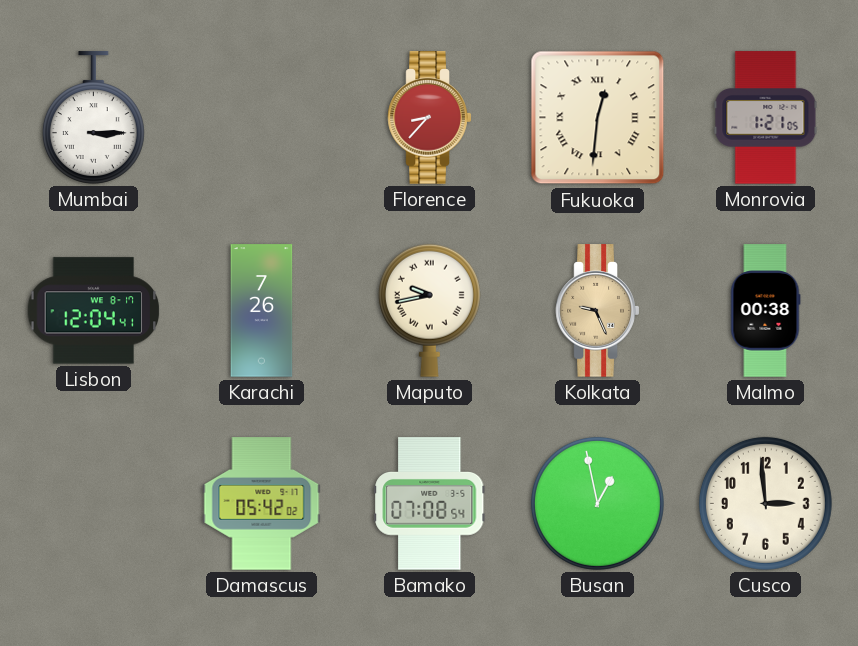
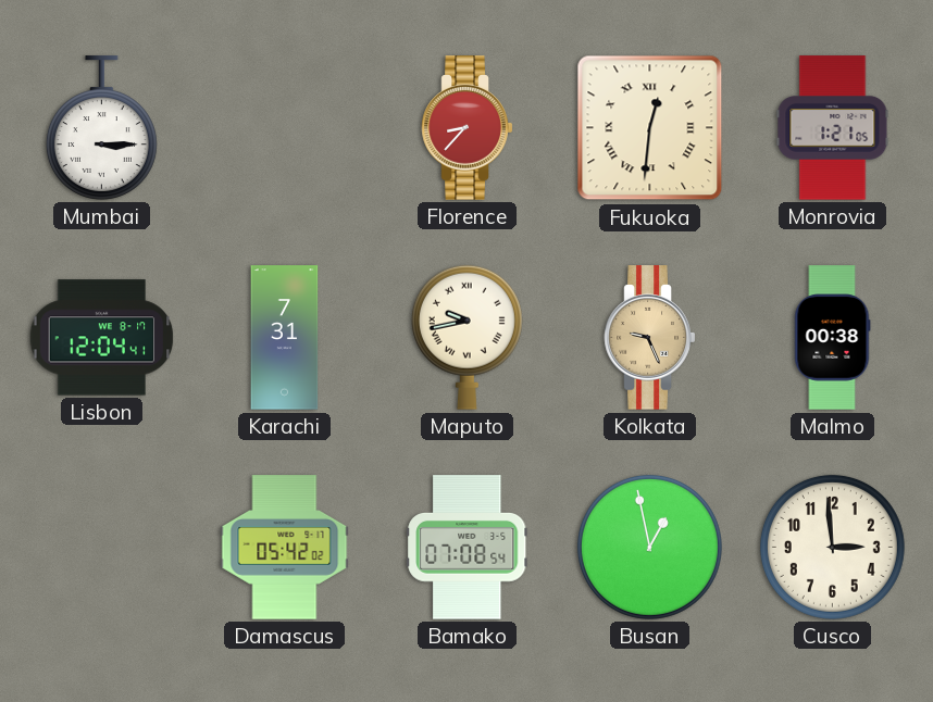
Karachi: 7:26 -> 7:31 (285, 338)
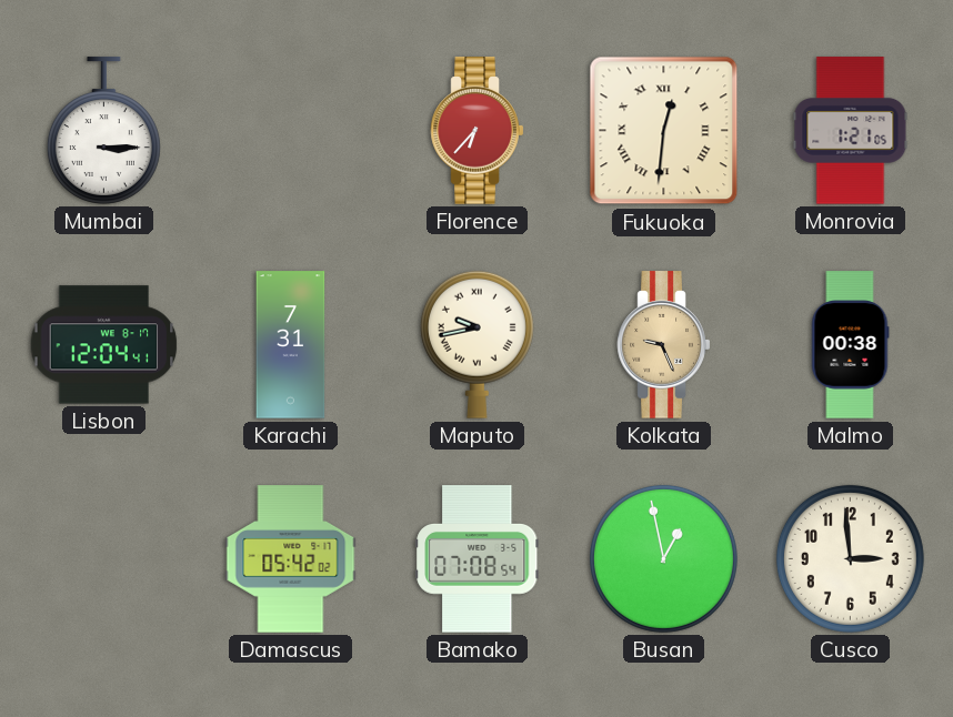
Florence: 8:37 -> 6:37 (478, 131)
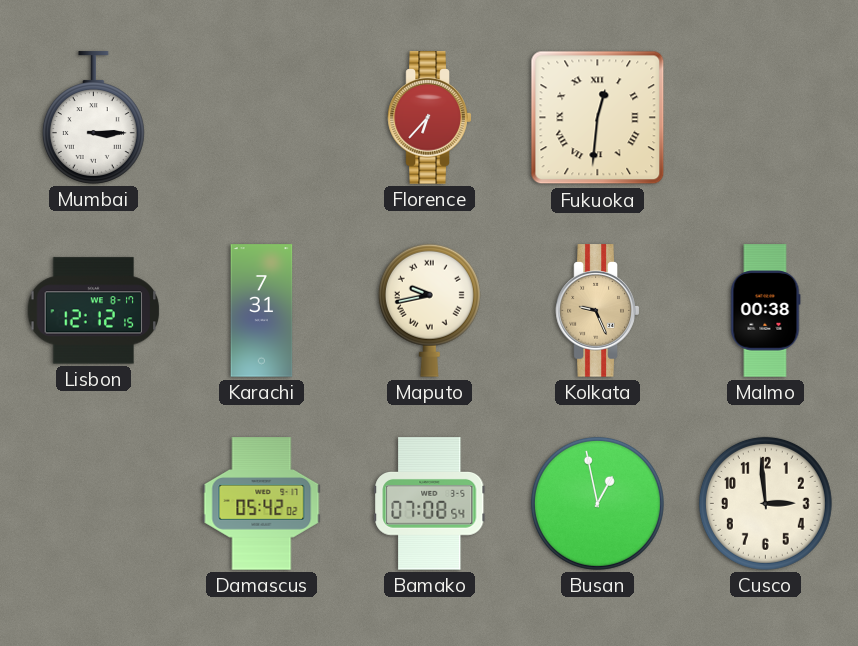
Monrovia: 1:21 -> none (851, 131)
Lisbon: 12:04 -> 12:12 (94, 311)
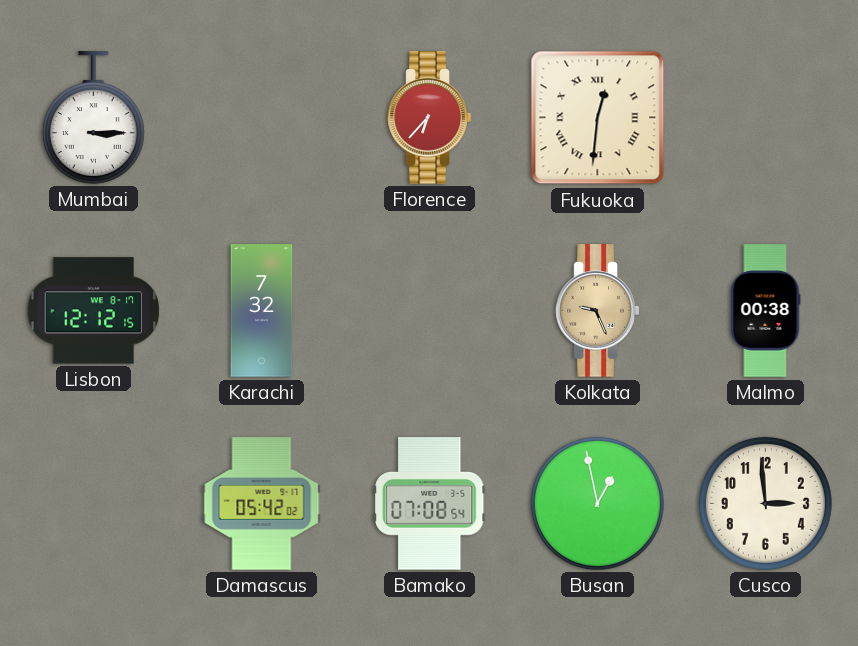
Karachi: 7:31 -> 7:32 (262, 311)
Maputo: 9:43 -> none (429, 310)
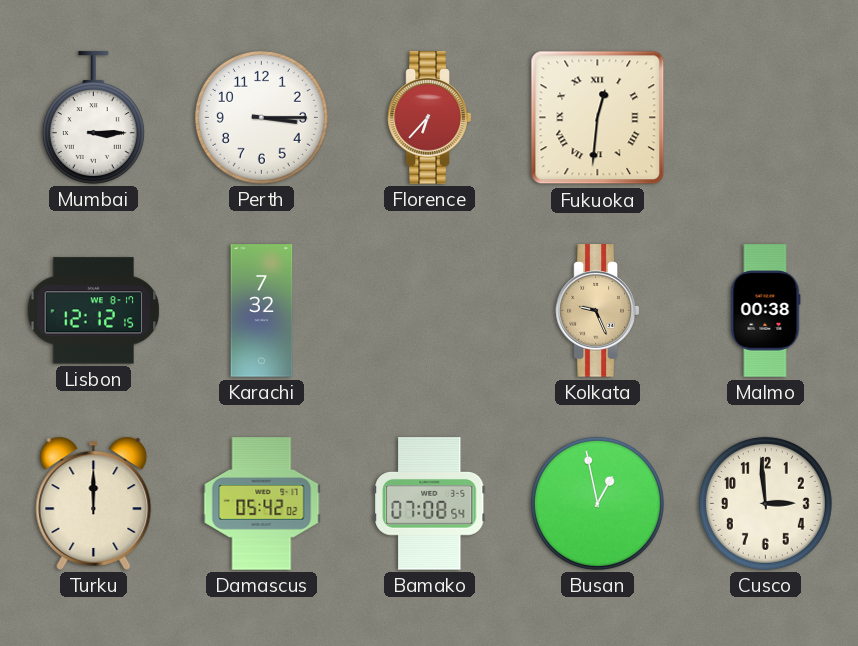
Perth: none -> 3:15 (261, 117)
Turku: none -> 12:00 (94, 503)
